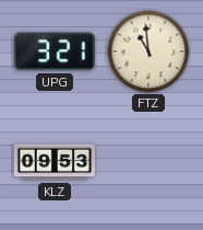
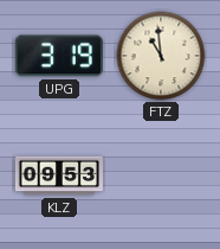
UPG: 3:21 -> 3:19 (59, 56)
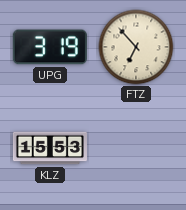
FTZ: 10:59 -> 6:53 (136, 47)
KLZ: 09:53 -> 15:53 (50, 148)
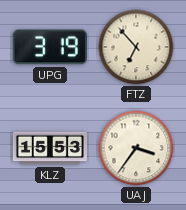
UAJ: none -> 3:36 (136, 148)
